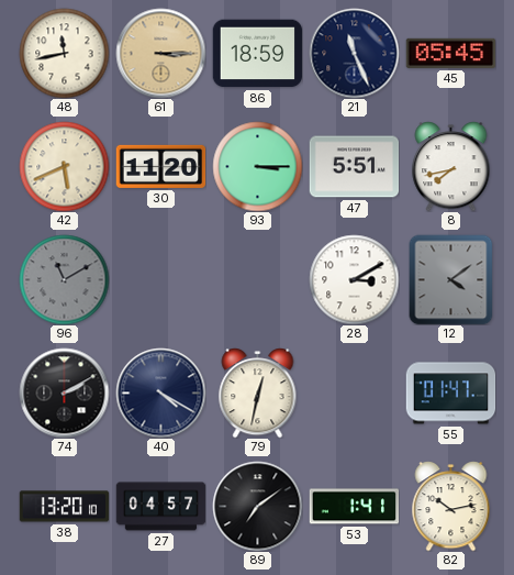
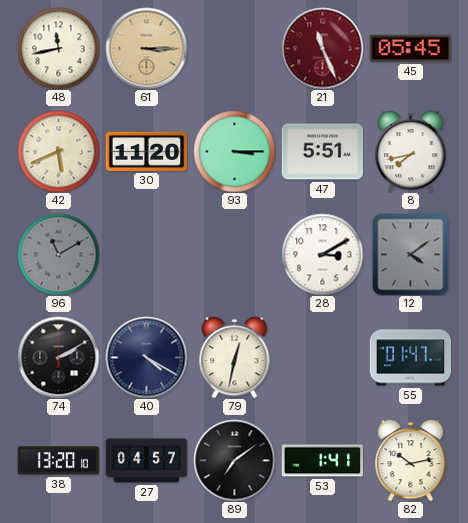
86: 18:59 -> none (257, 54)
21 dial: navy -> burgundy (322, 48)
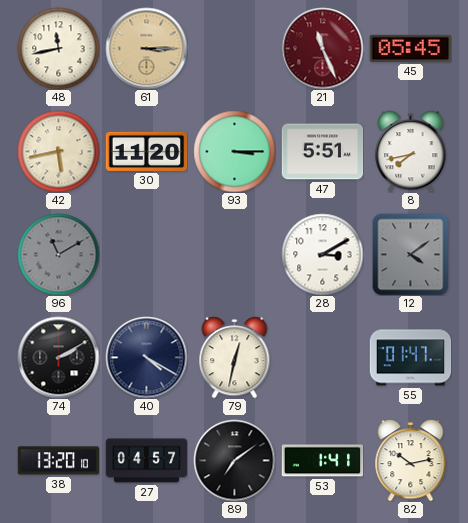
42: 5:41 -> 5:43 (58, 151)
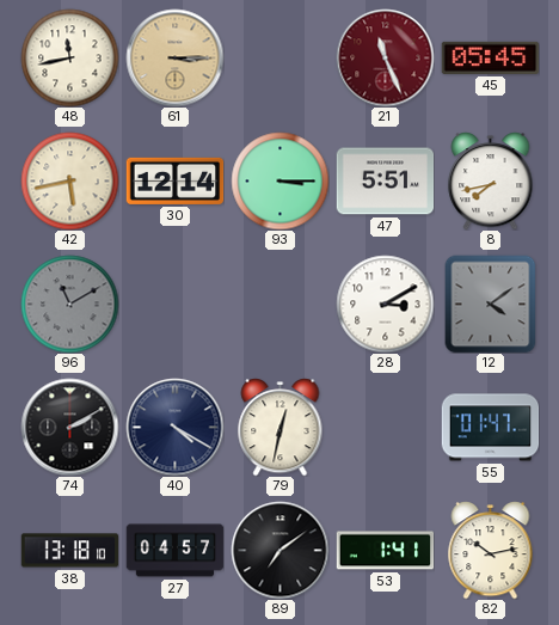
30: 11:20 -> 12:14 (174, 180)
38: 13:20 -> 13:18 (69, 551)
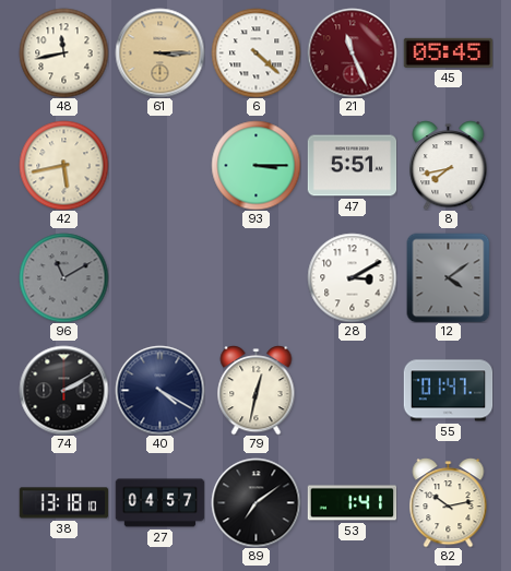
6: none -> 4:22 (255, 52)
30: 12:14 -> none (174, 180)
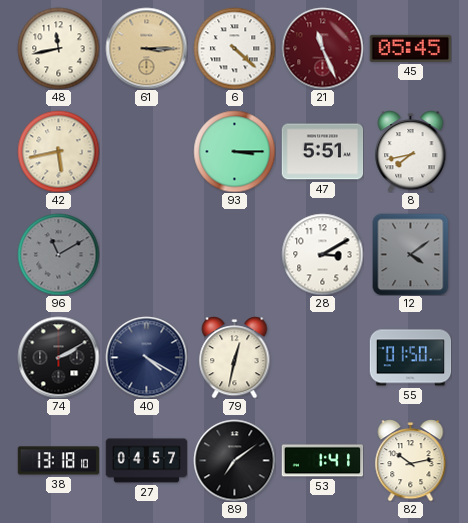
55: 01:47 -> 01:50 (410, 358)
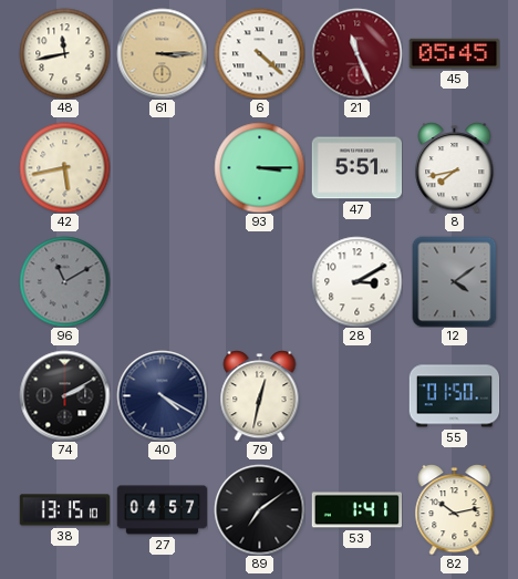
38: 13:18 -> 13:15 (64, 510)
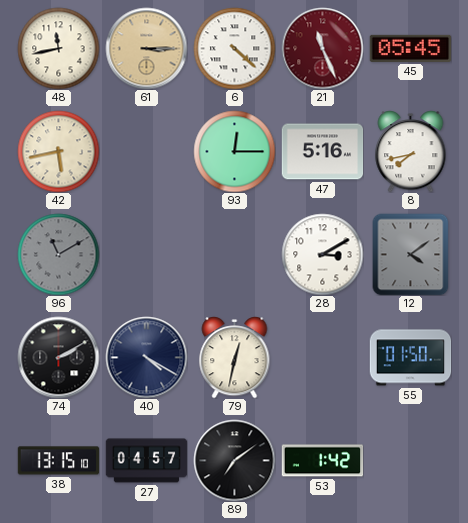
93: 3:15 -> 12:15 (234, 151)
47: 5:51 -> 5:16 (322, 152)
53: 1:41 -> 1:42 (322, 461)
82: 10:13 -> none (455, 509)
